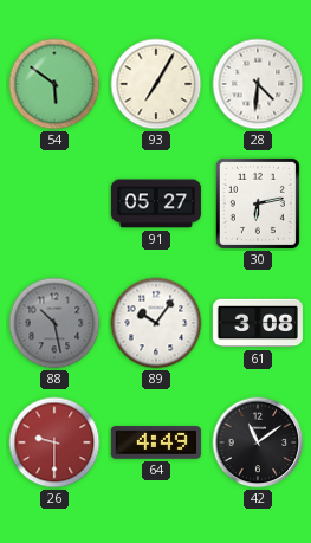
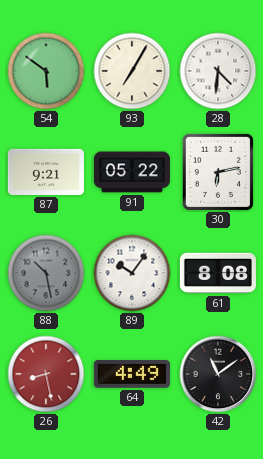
87: none -> 9:21 (46, 172)
91: 05:27 -> 05:22 (132, 172)
61: 3:08 -> 8:08 (218, 273)
26: 9:30 -> 8:28 (46, 374)
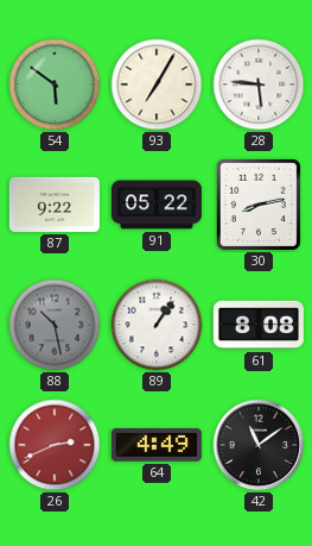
28: 4:31 -> 5:46 (259, 84)
87: 9:21 -> 9:22 (55, 205)
30: 6:13 -> 8:13 (259, 205)
89: 10:06 -> 1:06 (157, 325)
26: 8:28 -> 2:41 (55, 445)
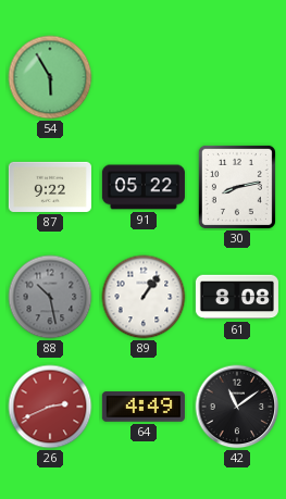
54: 5:51 -> 5:55 (50, 77)
93: 7:05 -> none (157, 84)
28: 5:46 -> none (259, 84)
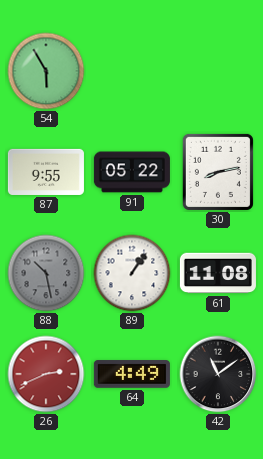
87: 9:22 -> 9:55 (46, 172)
61: 8:08 -> 11:08 (218, 273)
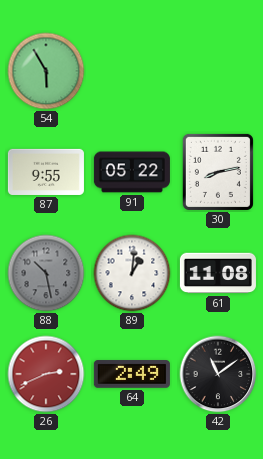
89: 1:06 -> 1:01 (132, 273)
64: 4:49 -> 2:49 (132, 374)
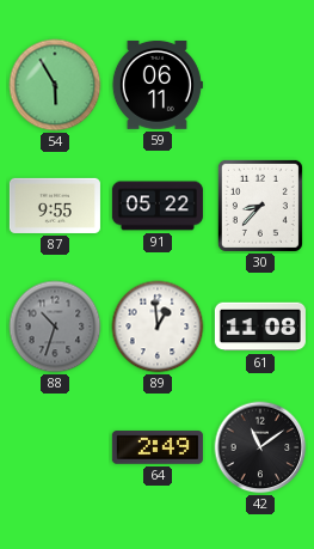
59: none -> 06:11 (158, 85)
30: 8:13 -> 8:37 (260, 206)
88: 10:28 -> 10:33 (55, 327)
89: 1:01 -> 12:59 (158, 327)
26: 2:41 -> none (46, 374)
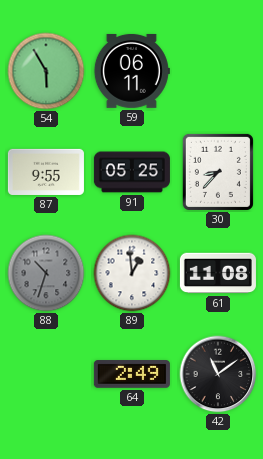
91: 05:22 -> 05:25 (132, 172)
